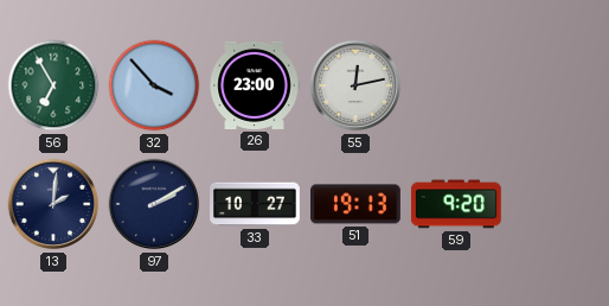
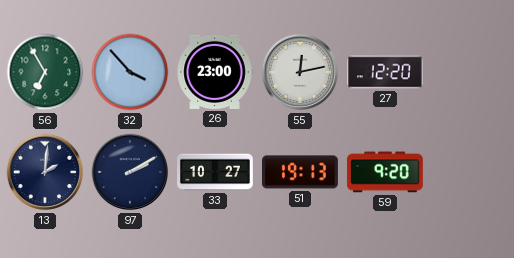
27: none -> 12:20 (386, 72)
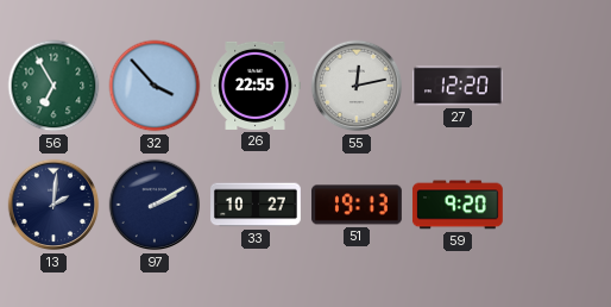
26: 23:00 -> 22:55 (256, 86)
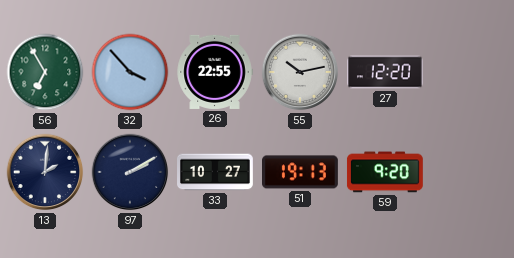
55: 12:13 -> 10:13 (300, 72)
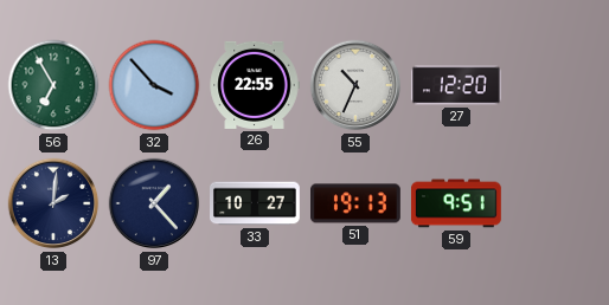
55: 10:13 -> 10:34 (355, 85)
97: 2:10 -> 1:23 (154, 203)
59: 9:20 -> 9:51 (456, 203)
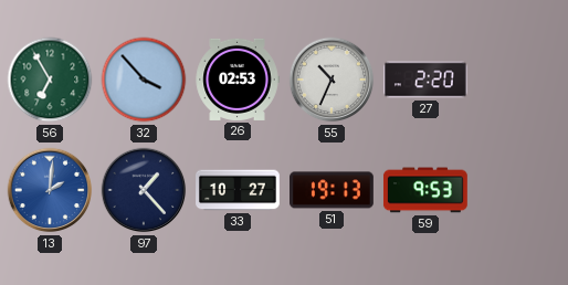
26: 22:55 -> 02:53 (238, 80)
27: 12:20 -> 2:20 (427, 80)
13 dial: navy -> blue (50, 190)
59: 9:51 -> 9:53 (425, 190)
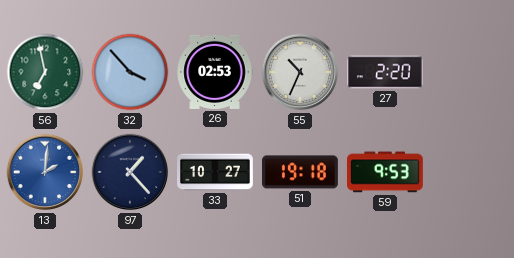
56: 6:55 -> 6:58 (45, 72)
51: 19:13 -> 19:18 (301, 172)
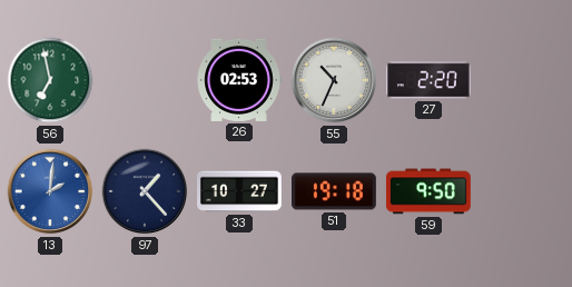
32: 3:53 -> none (130, 72)
59: 9:53 -> 9:50 (428, 191)
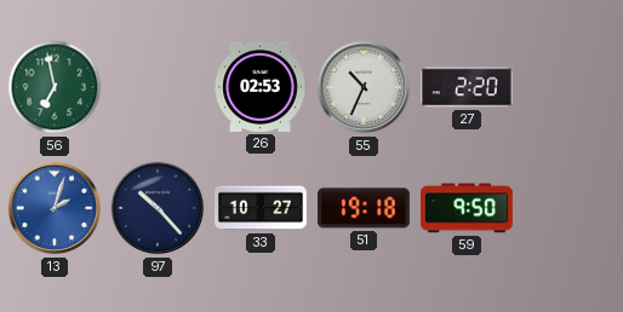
13: 2:01 -> 2:03 (55, 208)
97: 1:23 -> 10:23 (158, 208)
